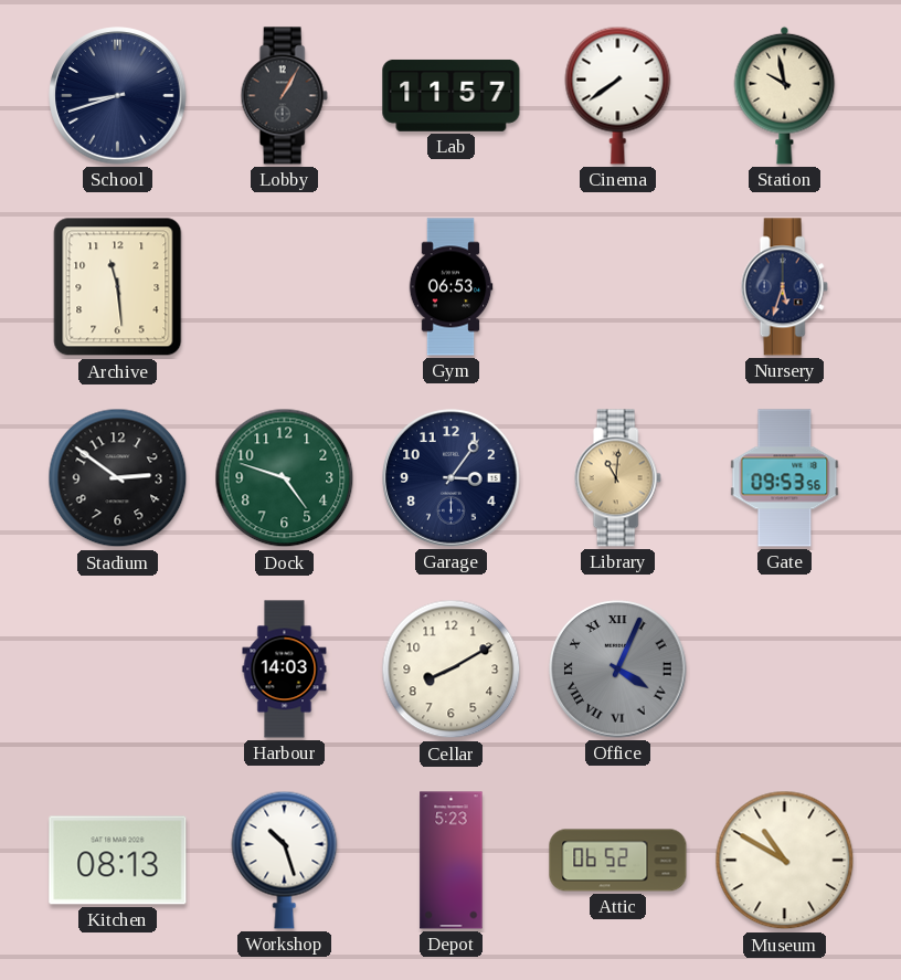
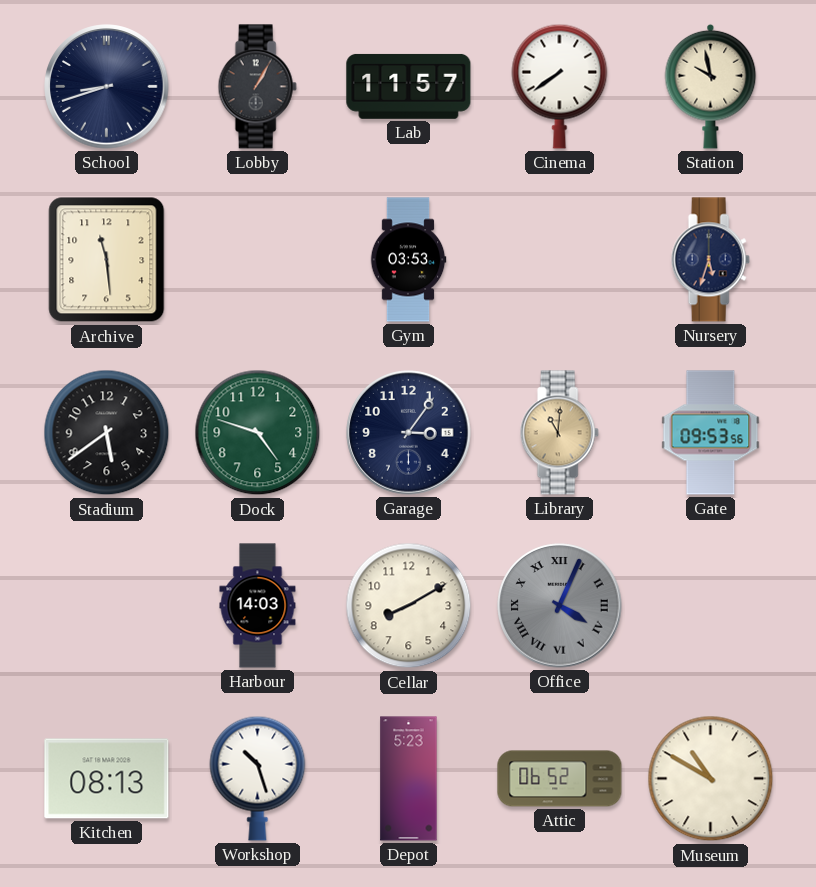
Gym: 06:53 -> 03:53 (408, 260)
Stadium: 2:51 -> 5:39 (107, 433)
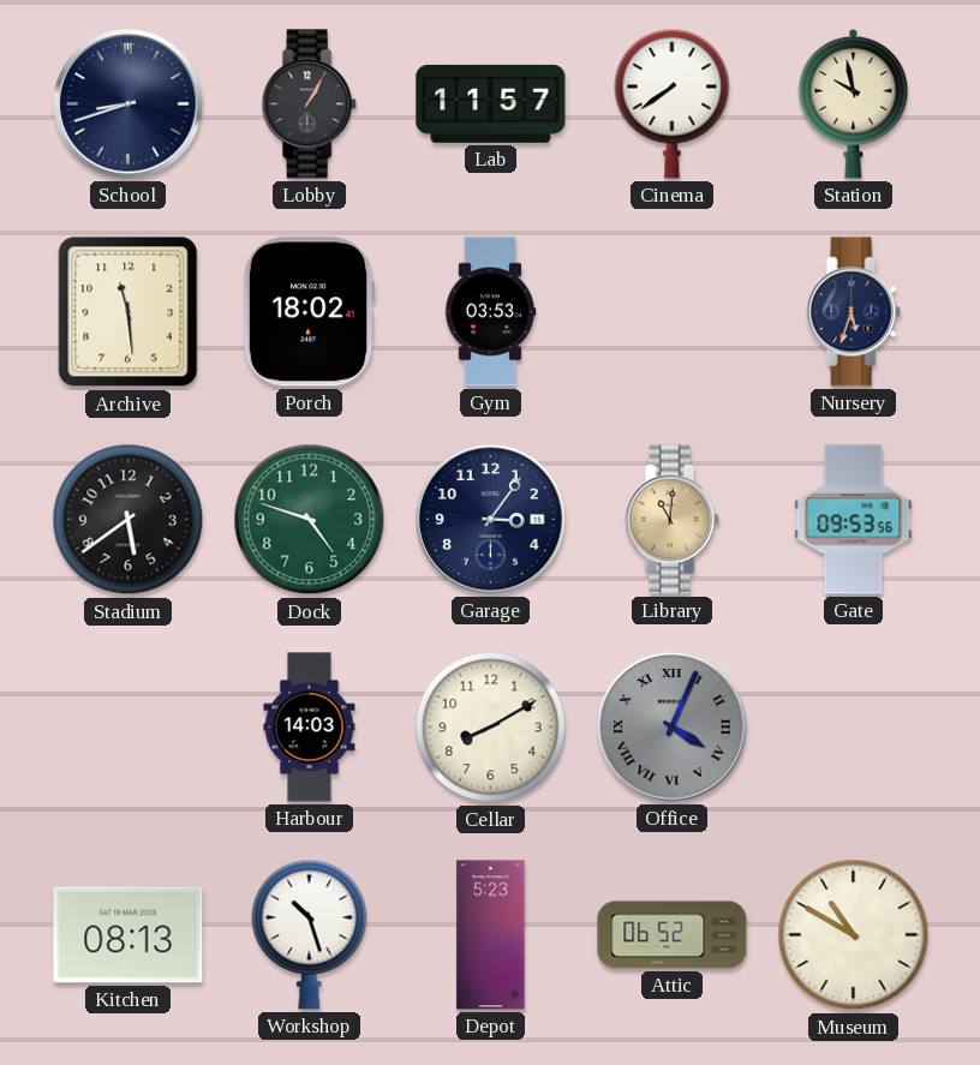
Porch: none -> 18:02 (309, 312)
